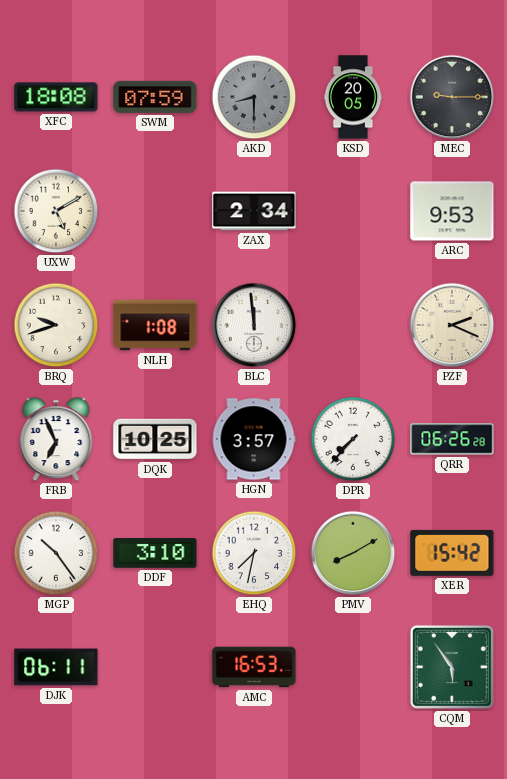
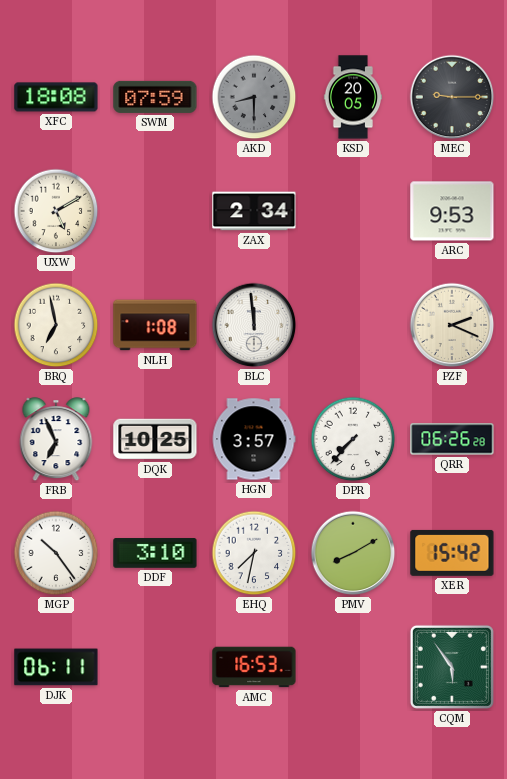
BRQ: 9:42 -> 6:58 (56, 325)
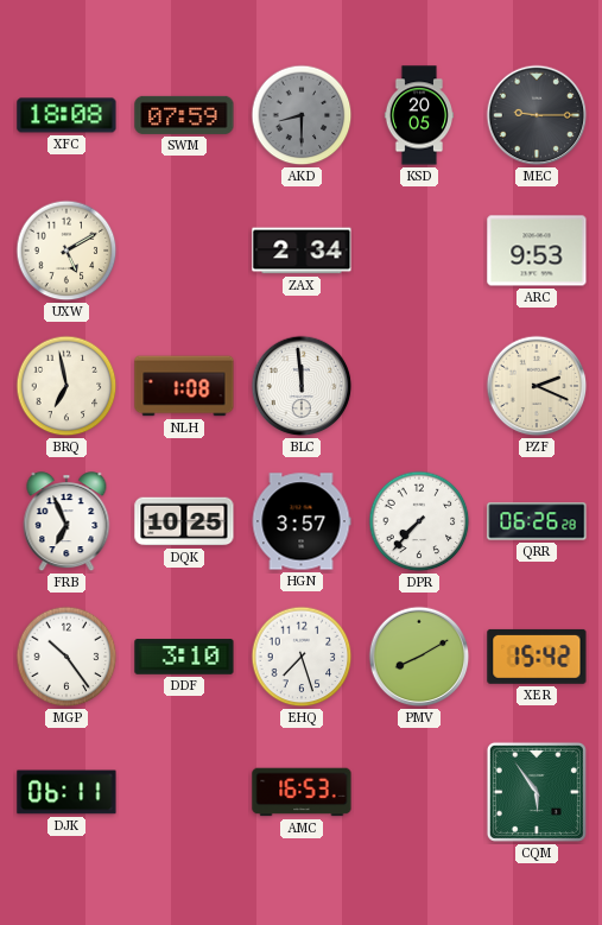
EHQ: 7:32 -> 7:27 (302, 657)
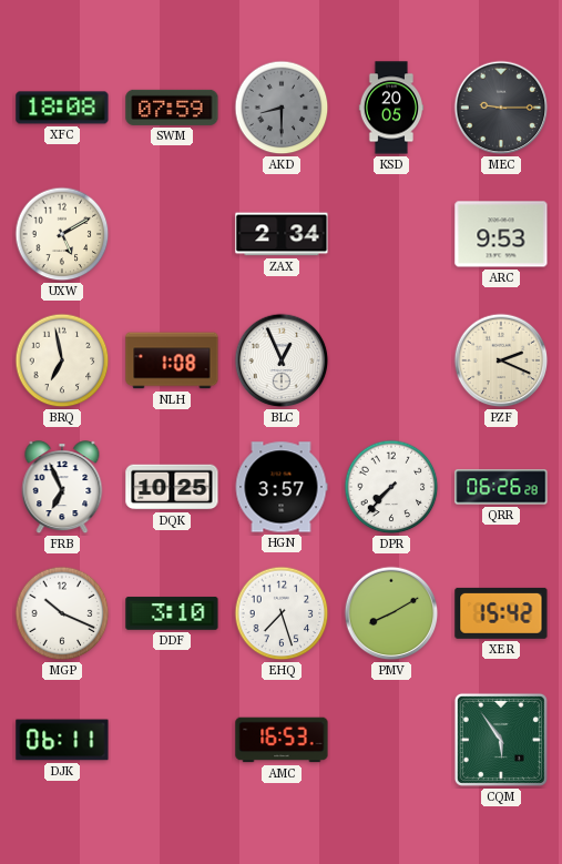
BLC: 11:59 -> 12:56 (282, 360)
MGP: 10:24 -> 10:19 (62, 613)
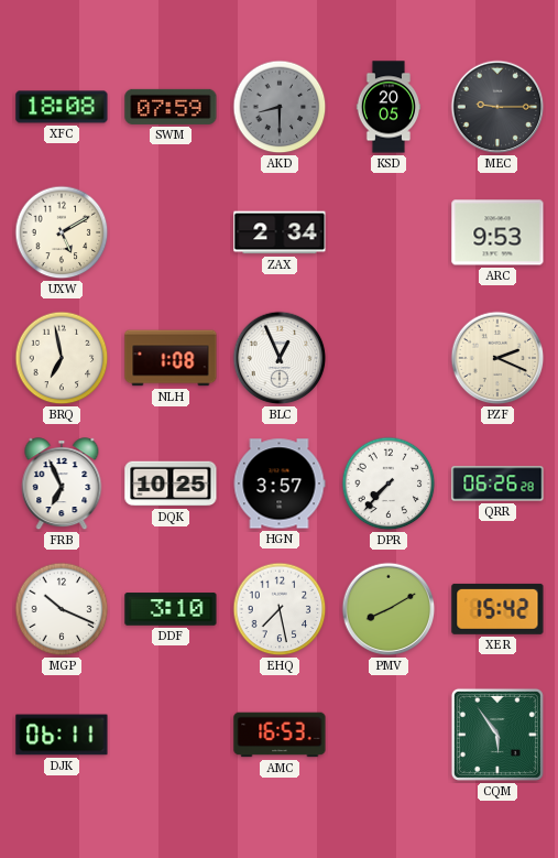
EHQ: 7:27 -> 7:28 (280, 609)
